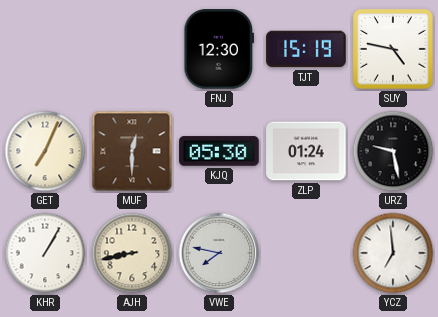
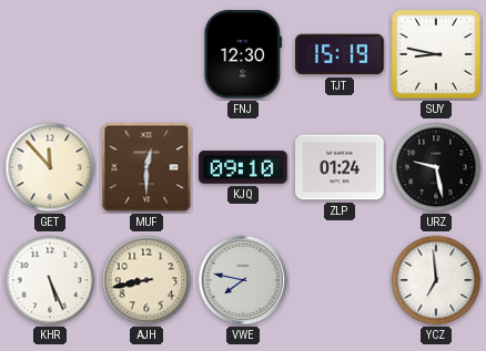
SUY: 4:47 -> 8:47 (437, 55)
GET: 7:04 -> 11:53 (50, 167)
KJQ: 05:30 -> 09:10 (243, 167)
KHR: 1:05 -> 5:26 (50, 280)
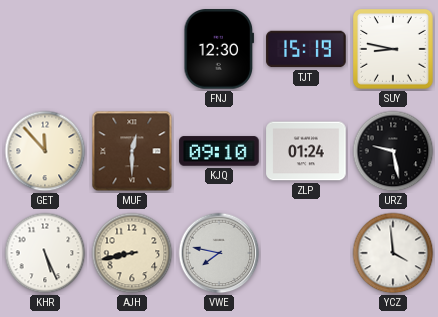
YCZ: 6:59 -> 3:59 (393, 253)
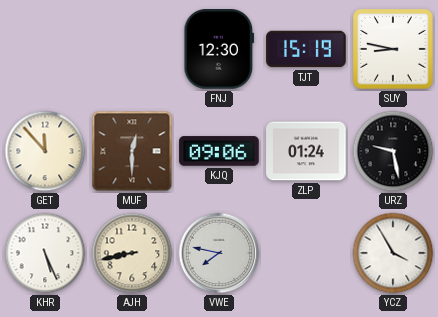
KJQ: 09:10 -> 09:06 (219, 151)
YCZ: 3:59 -> 3:55 (393, 253)
